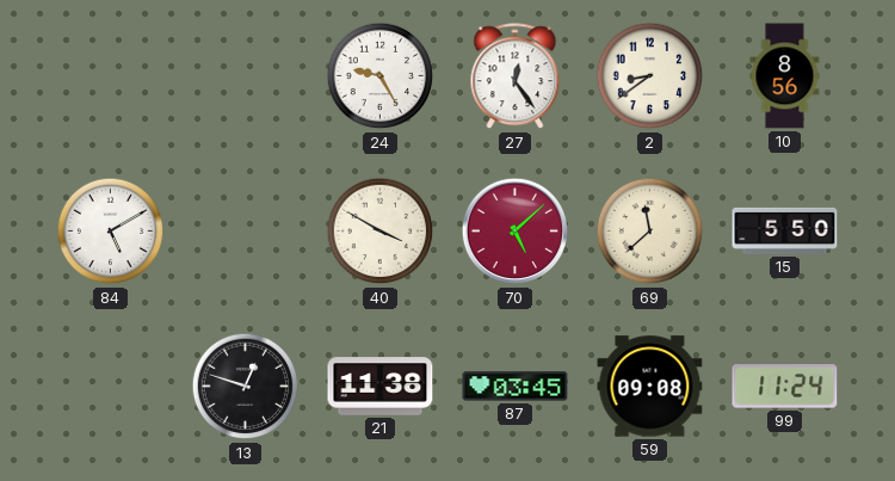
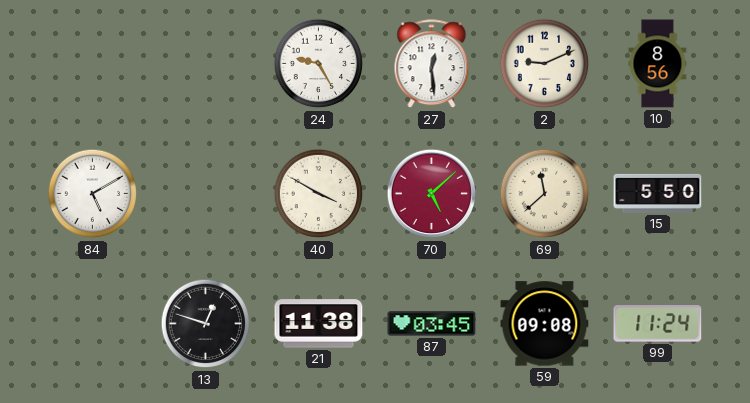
27: 12:24 -> 12:29 (432, 64)
2: 8:39 -> 9:11 (545, 64)
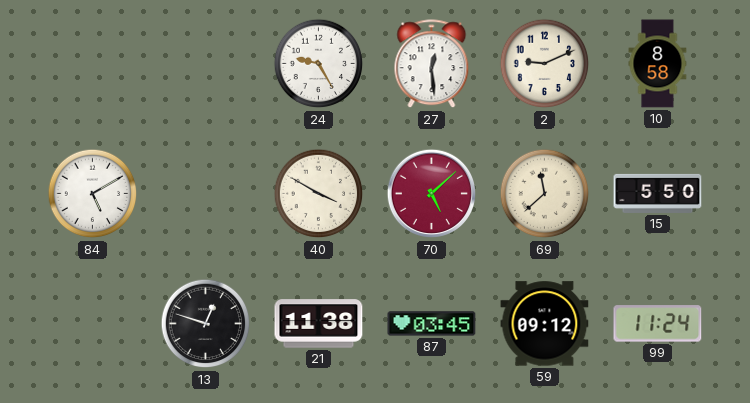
10: 8:56 -> 8:58 (658, 64)
59: 09:08 -> 09:12 (545, 324)
